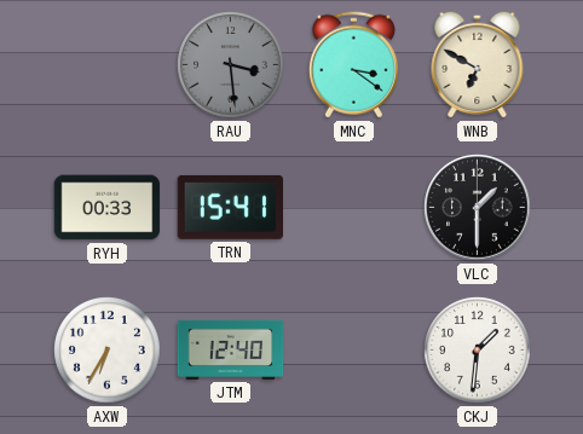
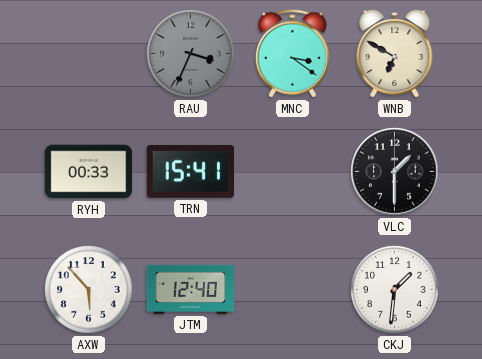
RAU: 3:29 -> 3:34 (191, 54)
AXW: 6:35 -> 5:53 (89, 290)
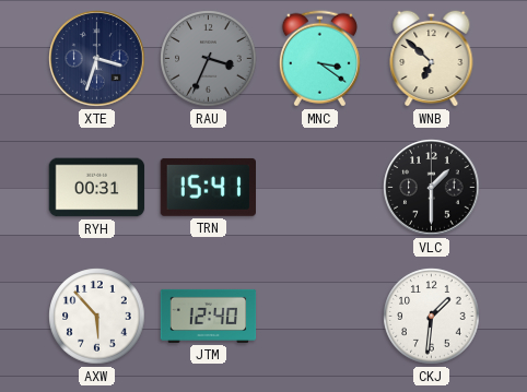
XTE: none -> 3:33 (97, 59)
WNB: 6:50 -> 6:52 (432, 58)
RYH: 00:33 -> 00:31 (97, 188)
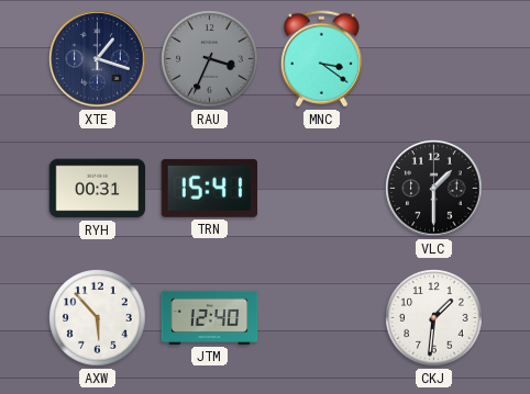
XTE: 3:33 -> 1:18 (98, 59)
WNB: 6:52 -> none (432, 58)
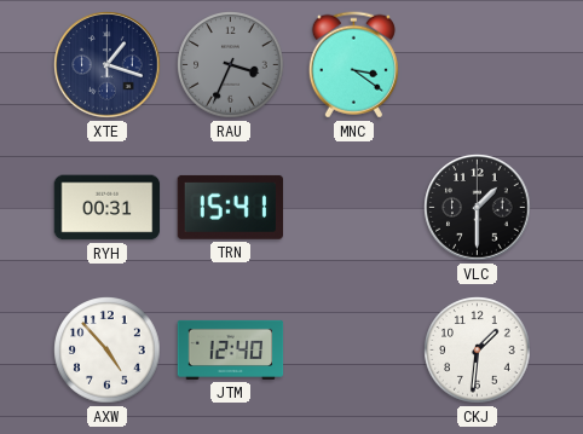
AXW: 5:53 -> 4:53 (108, 351)
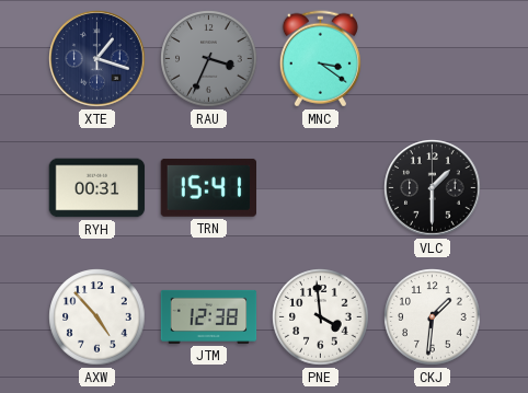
JTM: 12:40 -> 12:38 (209, 316)
PNE: none -> 3:59 (321, 317)
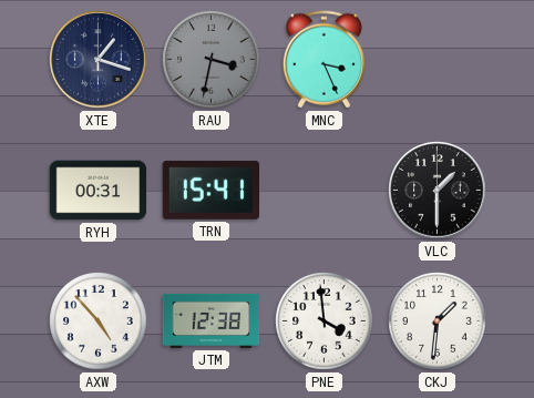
RAU: 3:34 -> 3:32 (212, 60)
MNC: 3:21 -> 3:26 (324, 60)
